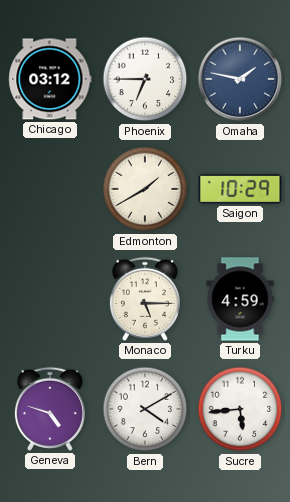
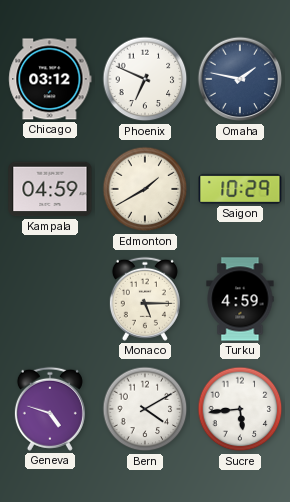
Phoenix: 6:45 -> 6:49 (145, 79)
Kampala: none -> 04:59 (50, 189)
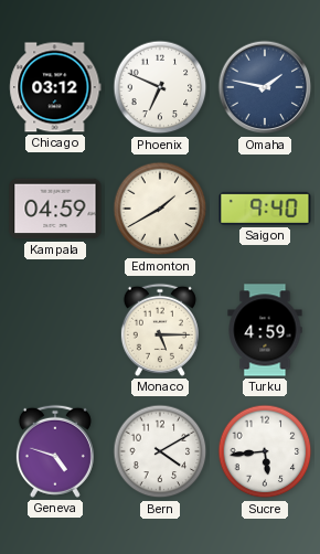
Saigon: 10:29 -> 9:40 (265, 209)
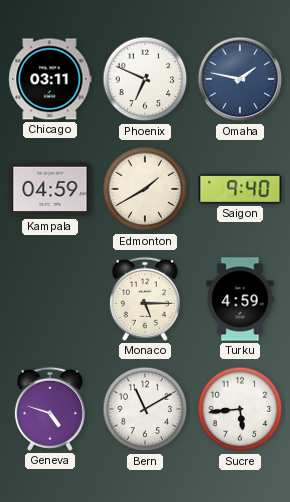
Chicago: 03:12 -> 03:11 (50, 79)
Bern: 4:10 -> 11:10 (145, 409)
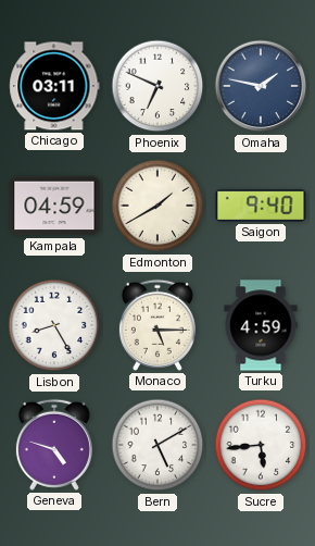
Lisbon: none -> 8:25 (54, 325)
Bern: 11:10 -> 5:10 (157, 445)
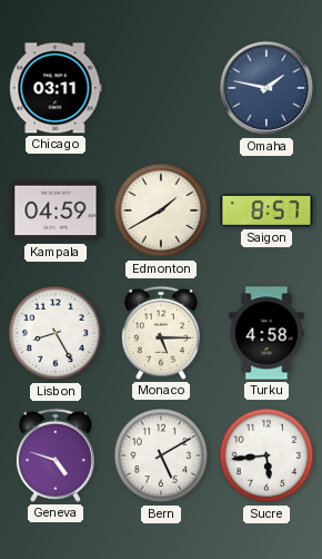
Phoenix: 6:49 -> none (157, 86)
Saigon: 9:40 -> 8:57 (266, 210)
Turku: 4:59 -> 4:58 (266, 333)
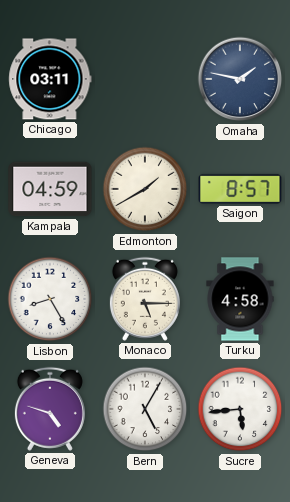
Bern: 5:10 -> 5:05 (145, 409)
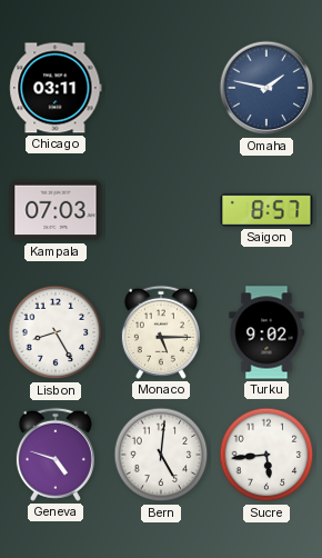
Kampala: 04:59 -> 07:03 (56, 210)
Edmonton: 1:40 -> none (145, 189)
Turku: 4:58 -> 9:02 (266, 332)
Bern: 5:05 -> 5:01 (161, 455)
